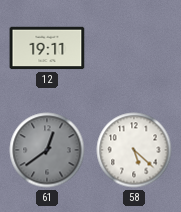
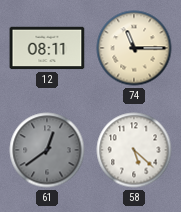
12: 19:11 -> 08:11 (47, 48)
74: none -> 11:15 (134, 48)
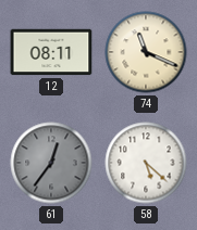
74: 11:15 -> 11:19 (146, 52)
61: 12:39 -> 12:36 (51, 163)
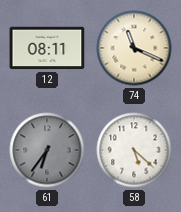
61: 12:36 -> 6:36 (47, 150)
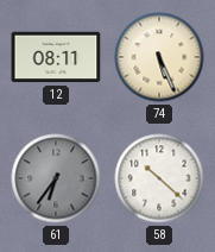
74: 11:19 -> 5:26 (159, 57)
58: 5:22 -> 10:22 (159, 178)
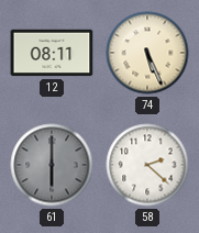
61: 6:36 -> 6:00 (52, 165)
58: 10:22 -> 2:22 (147, 165)
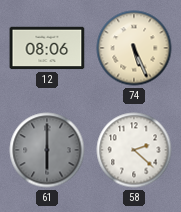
12: 08:11 -> 08:06 (47, 48)
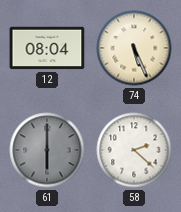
12: 08:06 -> 08:04 (47, 48)
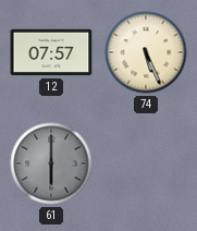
12: 08:04 -> 07:57 (51, 52)
58: 2:22 -> none (134, 150)
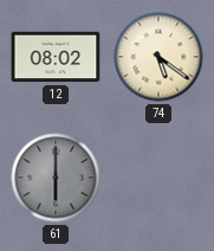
12: 07:57 -> 08:02 (56, 57)
74: 5:26 -> 5:21 (158, 57)
